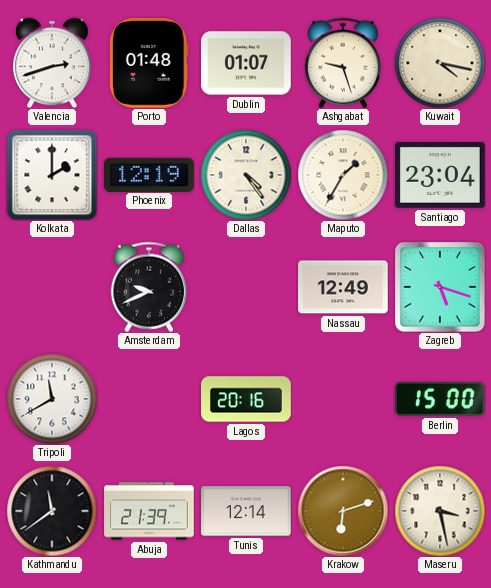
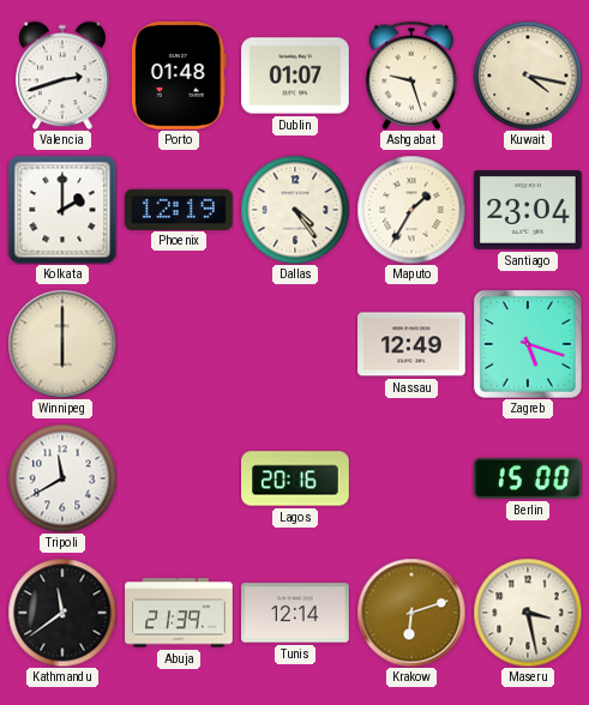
Winnipeg: none -> 6:00 (62, 344)
Amsterdam: 9:41 -> none (148, 287)
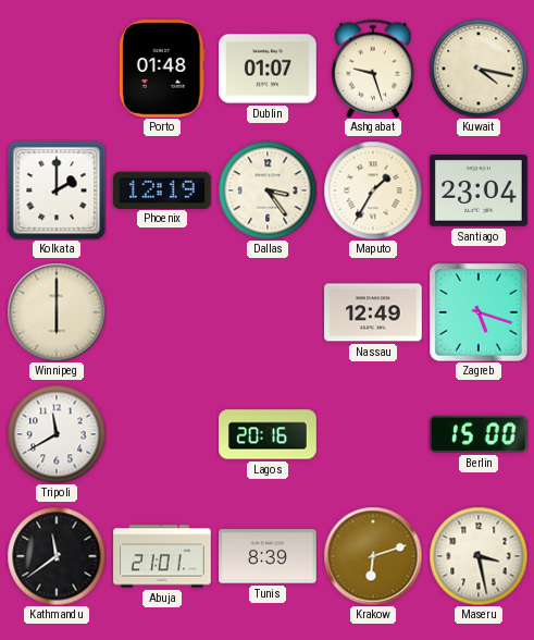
Valencia: 2:42 -> none (62, 76)
Dallas: 4:24 -> 3:24 (268, 190)
Abuja: 21:39 -> 21:01 (162, 556)
Tunis: 12:14 -> 8:39 (268, 556)
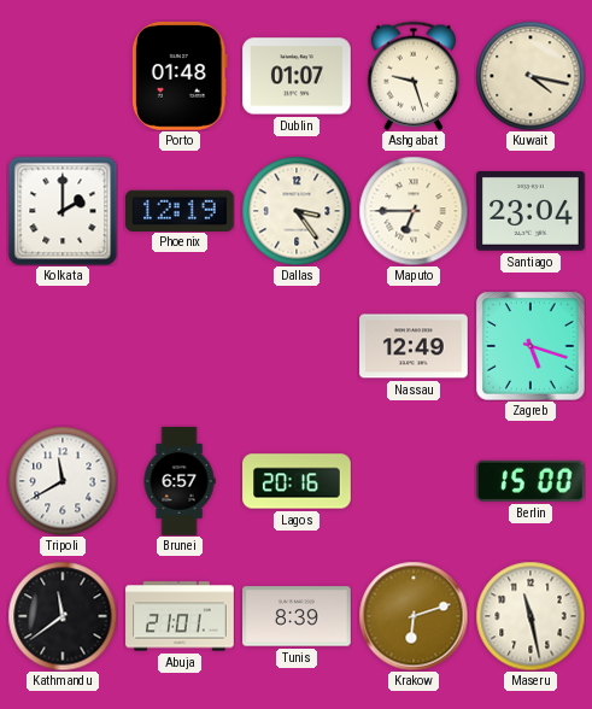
Maputo: 1:35 -> 6:45 (414, 211)
Winnipeg: 6:00 -> none (57, 312)
Brunei: none -> 6:57 (180, 481)
Maseru: 3:28 -> 11:28 (531, 616)
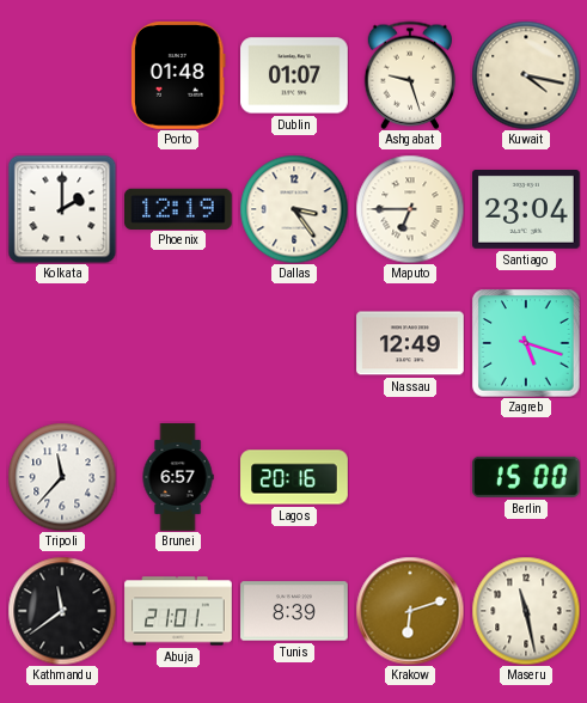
Tripoli: 11:40 -> 11:37 (62, 477)
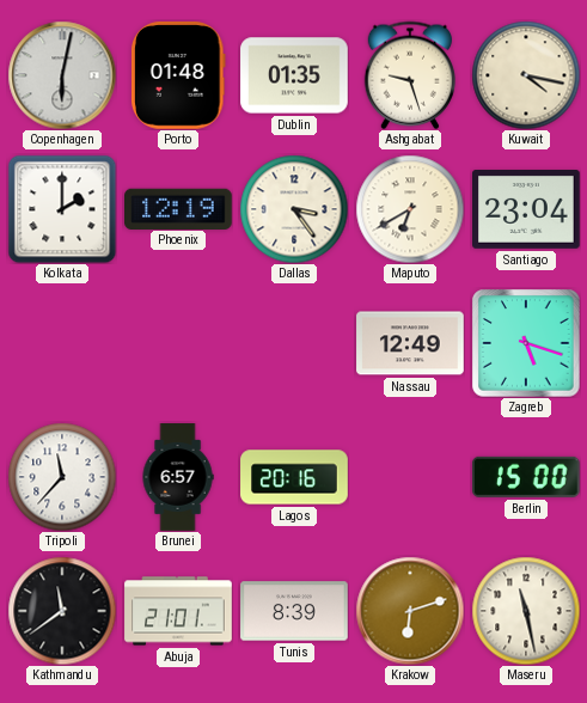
Copenhagen: none -> 6:02 (62, 75)
Dublin: 01:07 -> 01:35 (294, 75)
Maputo: 6:45 -> 6:40 (410, 209)
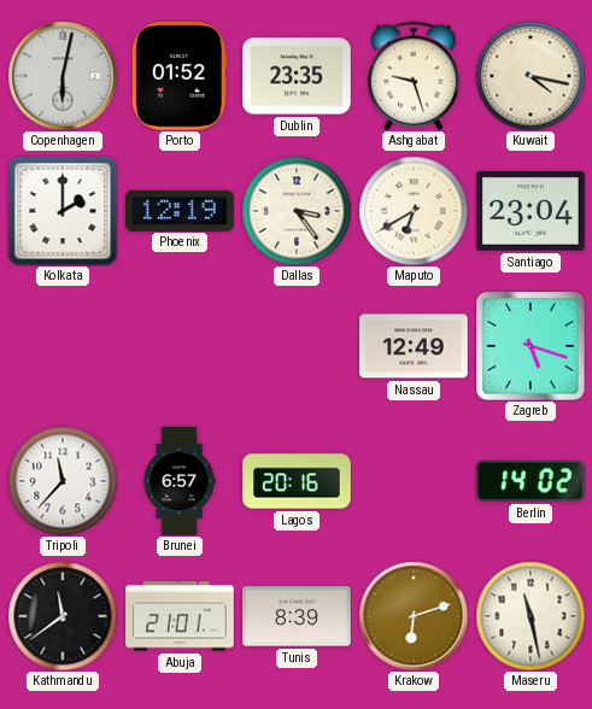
Porto: 01:48 -> 01:52 (181, 77)
Dublin: 01:35 -> 23:35 (297, 76)
Berlin: 15:00 -> 14:02 (531, 481)
